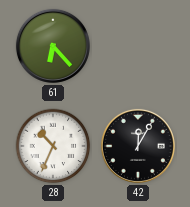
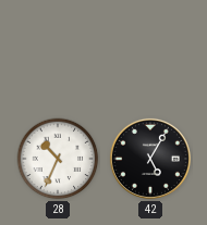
61: 6:23 -> none (53, 46)
42: 12:05 -> 5:05 (150, 159)
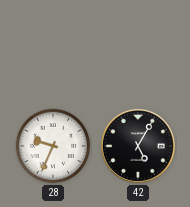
28: 10:34 -> 9:34 (53, 146)
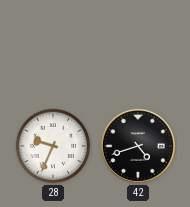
42: 5:05 -> 4:42 (138, 146)
